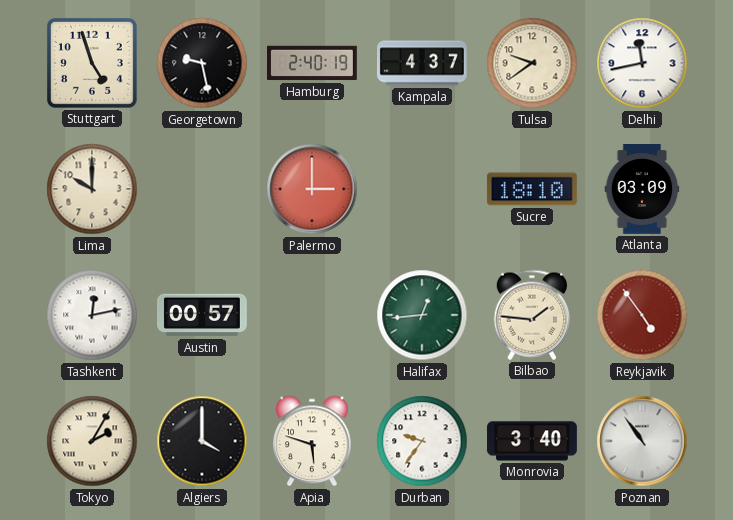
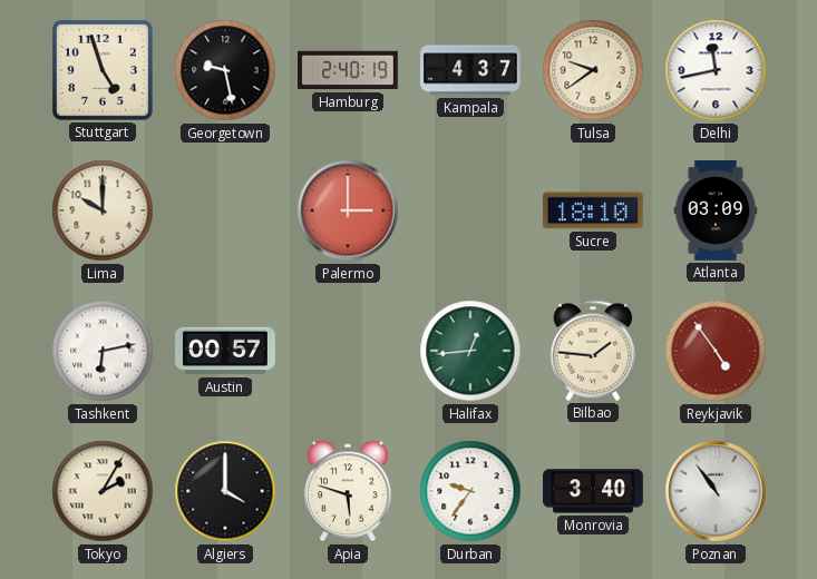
Tashkent: 12:13 -> 6:13 (103, 351)
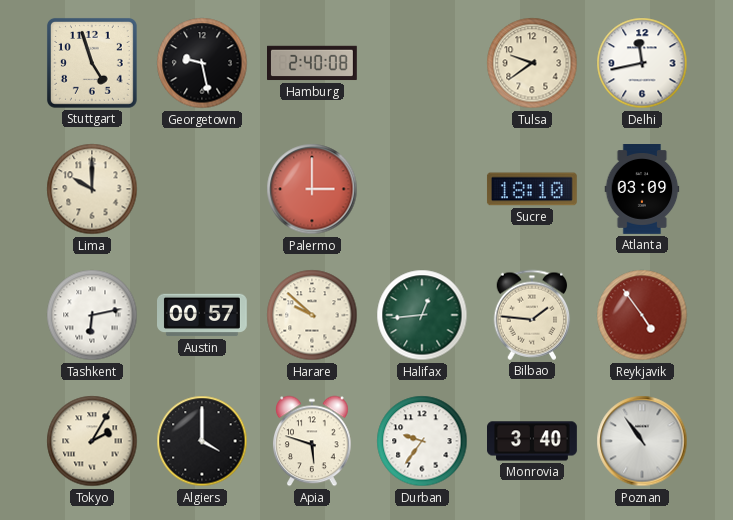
Hamburg: 2:40:19 -> 2:40:08 (313, 63)
Kampala: 4:37 -> none (471, 70)
Harare: none -> 9:52 (312, 315)
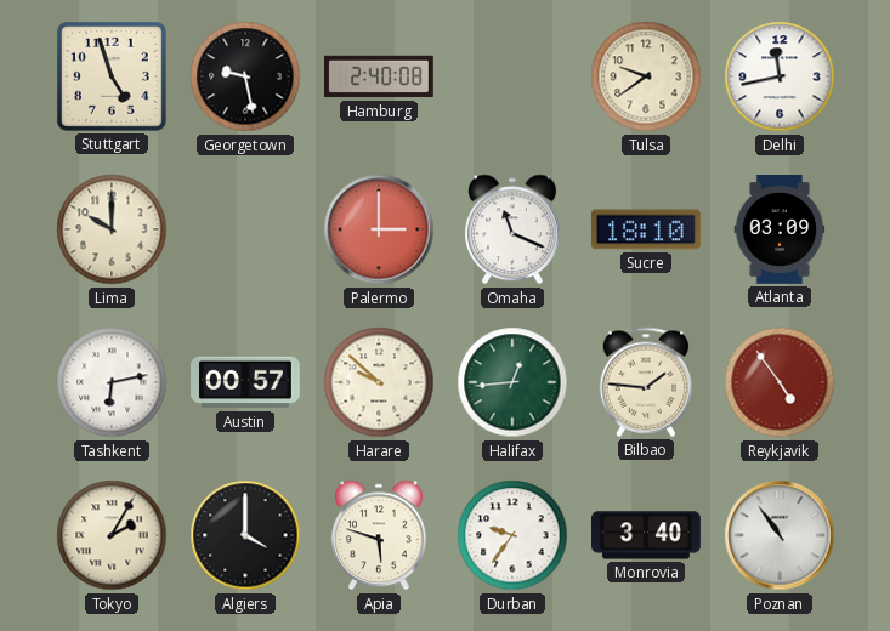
Omaha: none -> 11:19 (514, 229)
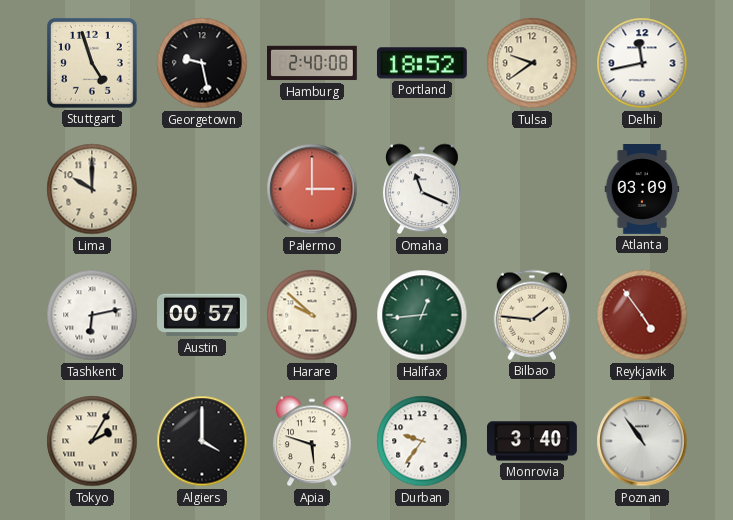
Portland: none -> 18:52 (422, 63)
Sucre: 18:10 -> none (646, 229)
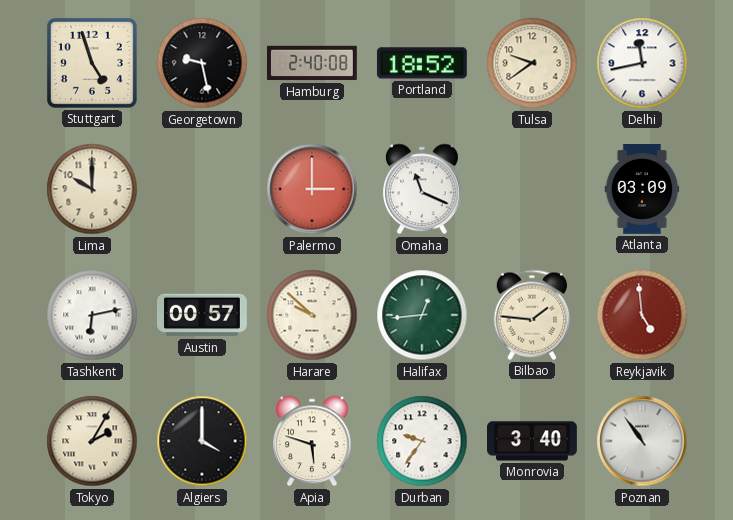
Reykjavik: 4:54 -> 4:59 (642, 315)
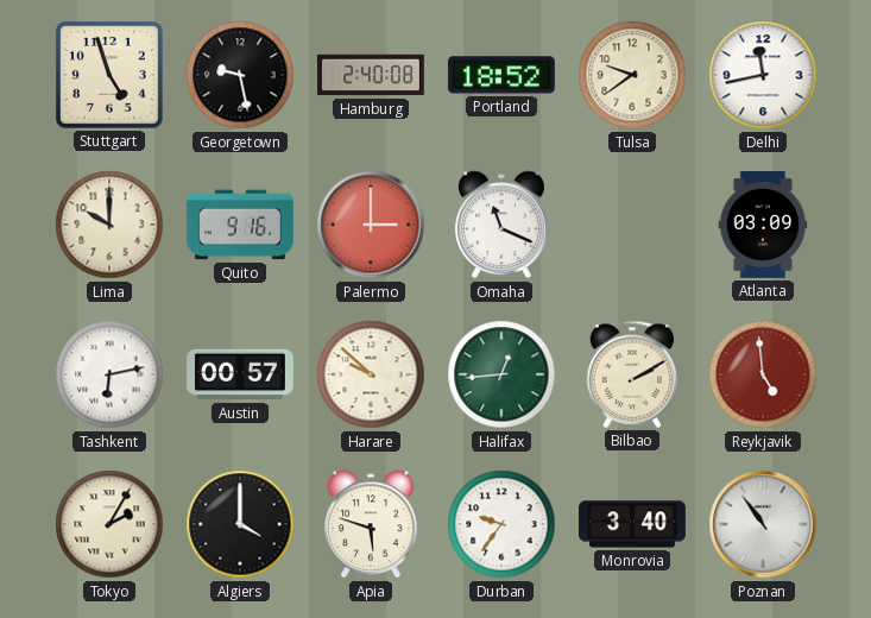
Quito: none -> 9:16 (240, 225)
Bilbao: 1:46 -> 2:10 (632, 374)
